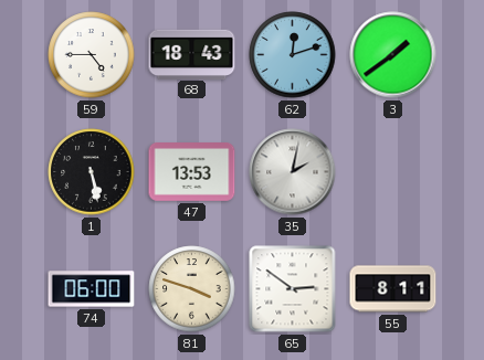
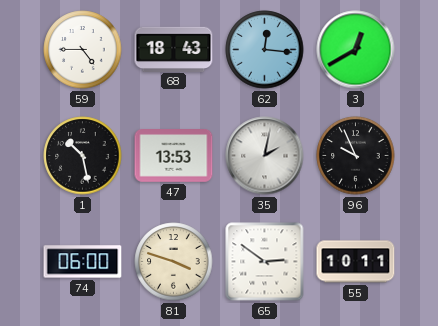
62: 12:12 -> 12:16 (265, 50)
3: 1:39 -> 12:40 (356, 50)
1: 5:28 -> 10:28 (83, 156)
96: none -> 9:56 (356, 156)
55: 8:11 -> 10:11 (356, 262)
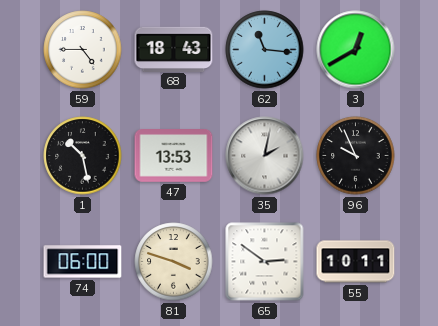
62: 12:16 -> 11:16 (265, 50)
